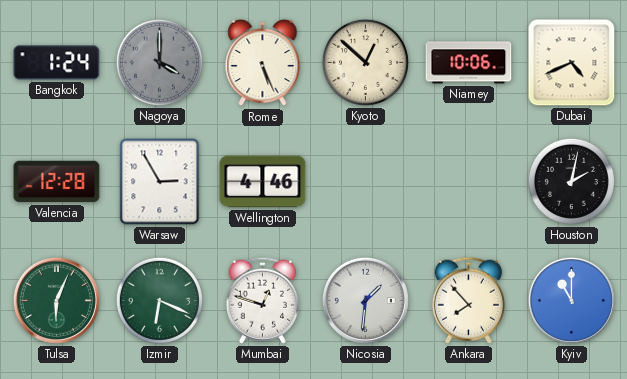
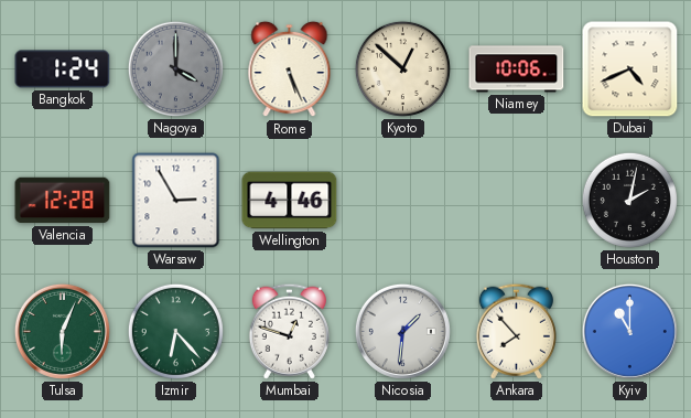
Izmir: 6:19 -> 6:23 (175, 331)
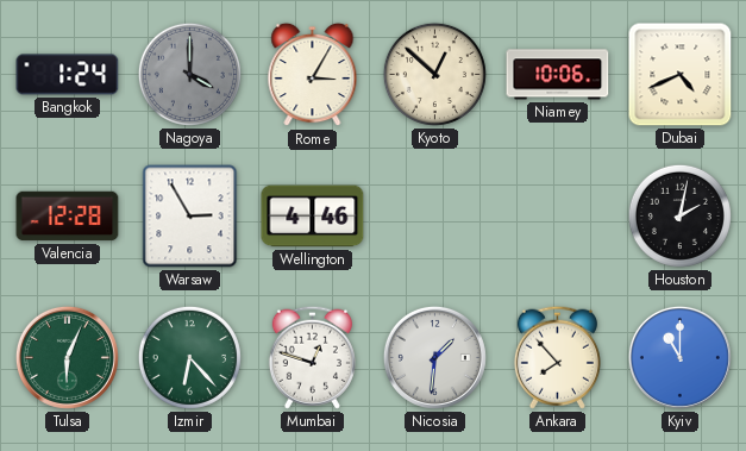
Rome: 5:26 -> 3:05 (313, 75)
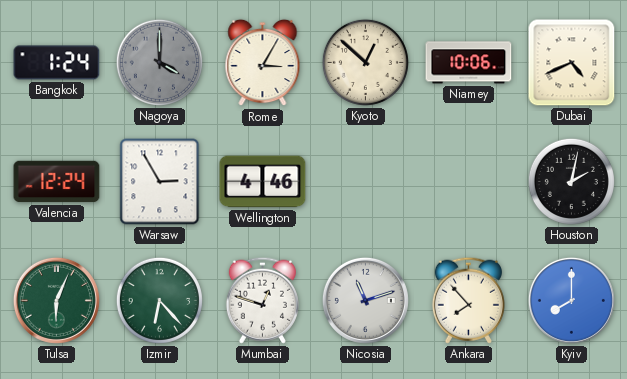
Valencia: 12:28 -> 12:24 (57, 182)
Nicosia: 1:31 -> 11:12 (365, 300)
Kyiv: 11:00 -> 8:00 (571, 300)
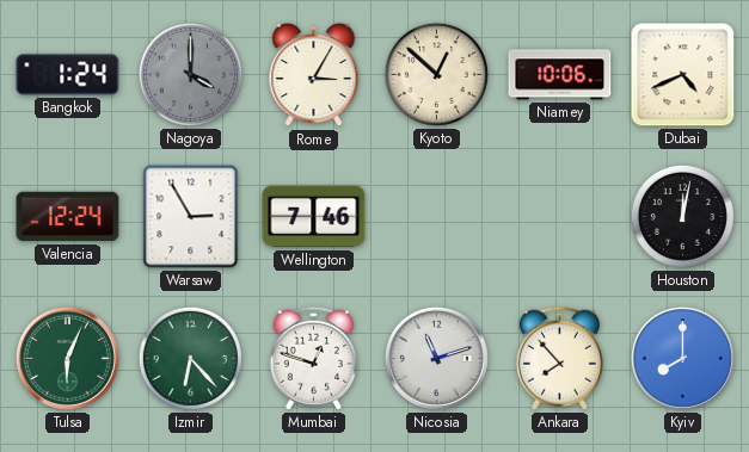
Wellington: 4:46 -> 7:46 (314, 217)
Houston: 2:02 -> 12:02 (682, 216)
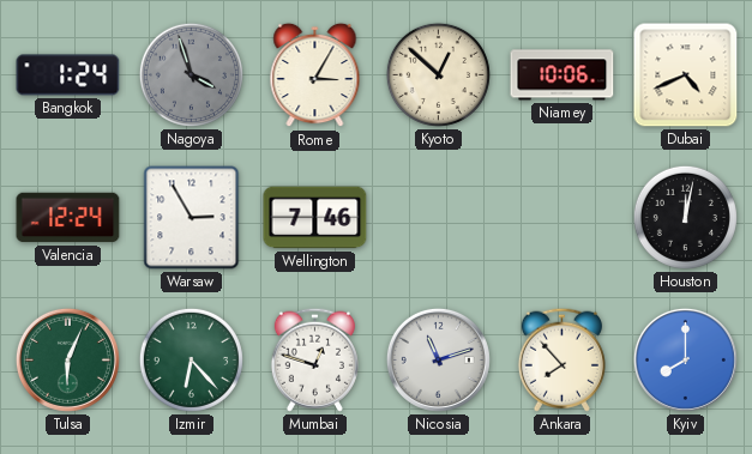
Nagoya: 4:00 -> 3:57 (191, 74)
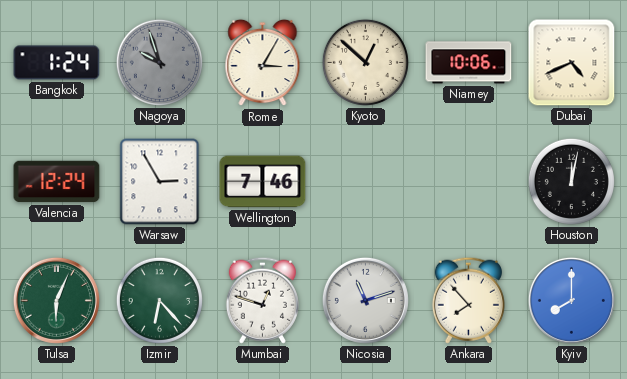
Nagoya: 3:57 -> 9:57 (159, 62)
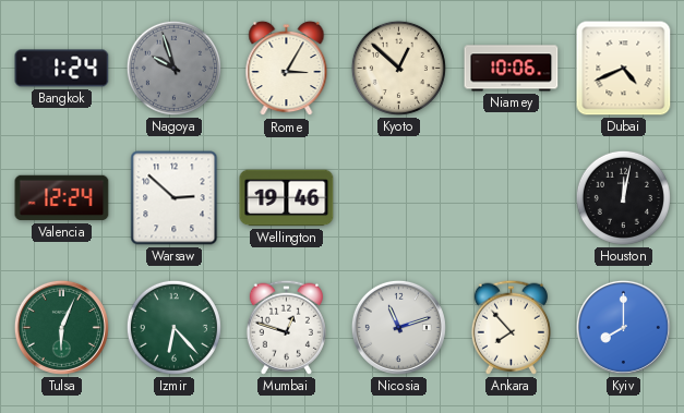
Warsaw: 2:55 -> 2:52 (175, 198)
Wellington: 7:46 -> 19:46 (287, 198)
